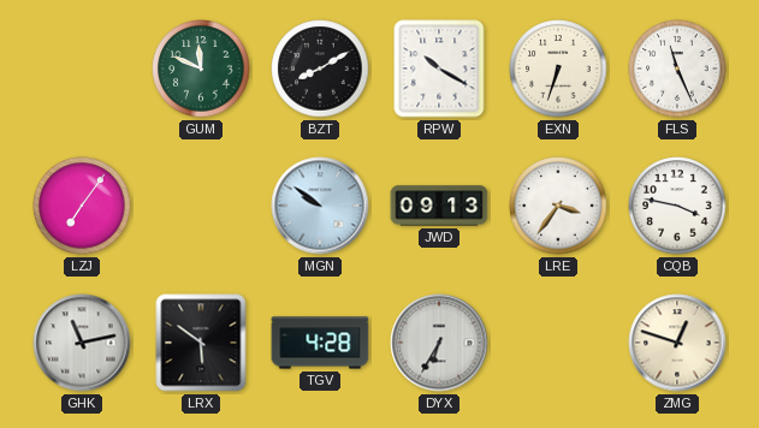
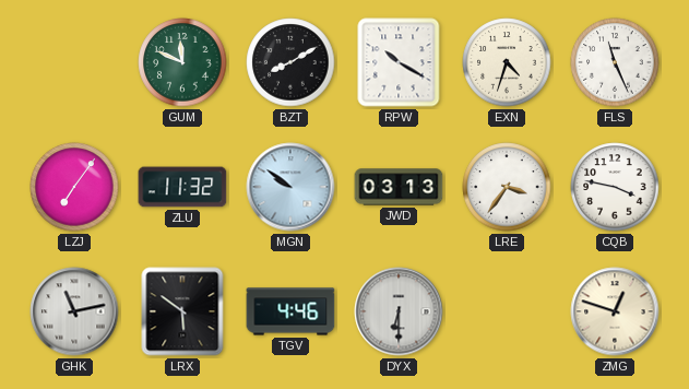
EXN: 6:33 -> 4:33 (507, 62)
ZLU: none -> 11:32 (182, 187)
JWD: 09:13 -> 03:13 (399, 187)
TGV: 4:28 -> 4:46 (290, 311)
DYX: 6:35 -> 6:30 (399, 311)
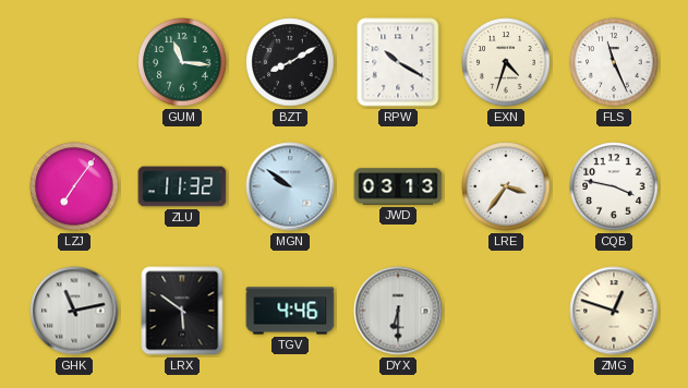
GUM: 11:49 -> 11:16 (182, 62)
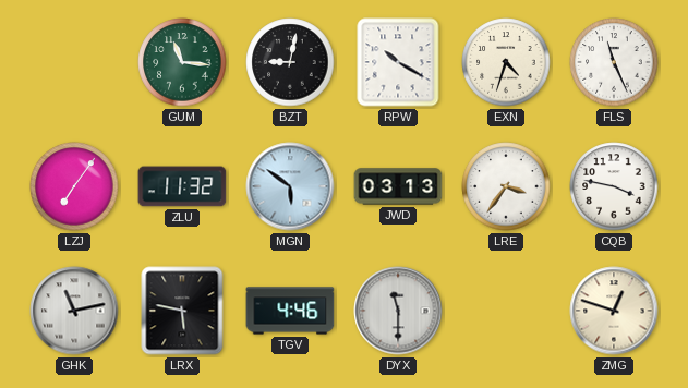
BZT: 8:10 -> 9:02 (290, 62)
MGN: 9:51 -> 5:51 (290, 186)
LRX: 5:51 -> 5:47 (182, 311)
DYX: 6:30 -> 11:30 (398, 311)
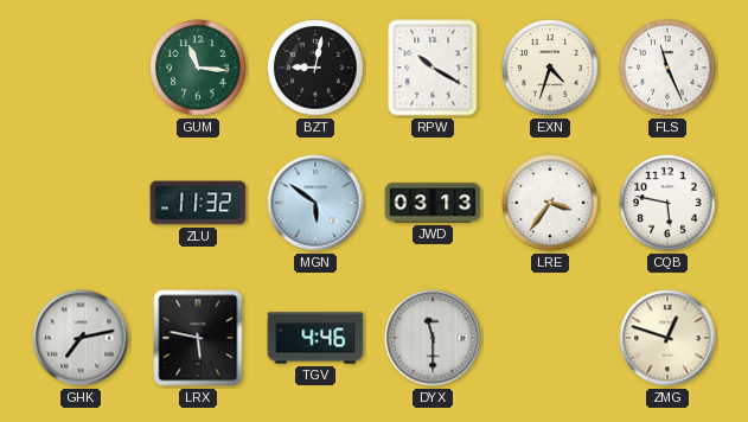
LZJ: 7:06 -> none (74, 186)
CQB: 3:47 -> 5:47 (667, 203)
GHK: 11:13 -> 7:13 (81, 338)
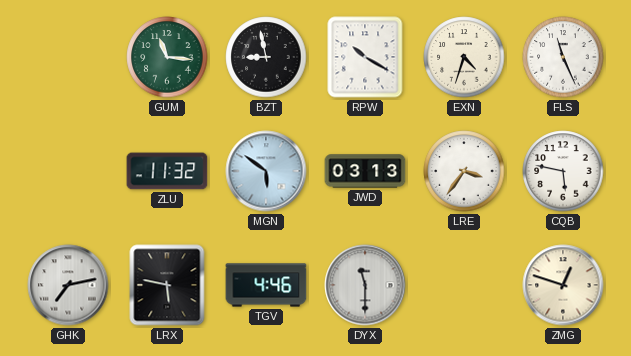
BZT: 9:02 -> 8:58 (266, 57)
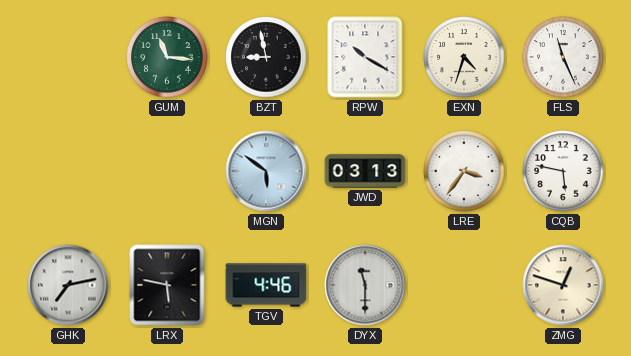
ZLU: 11:32 -> none (167, 171)
